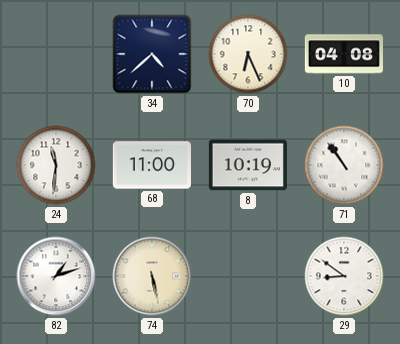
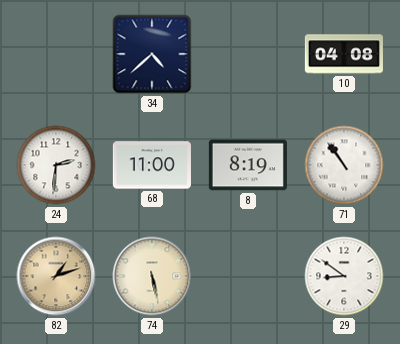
70: 6:26 -> none (248, 54)
24: 11:31 -> 2:31 (56, 165)
8: 10:19 -> 8:19 (248, 165)
82 dial: white -> champagne (56, 276)
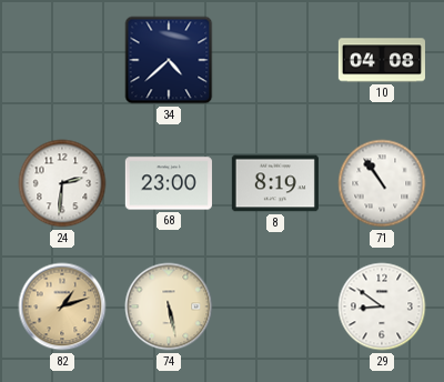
68: 11:00 -> 23:00 (169, 183)
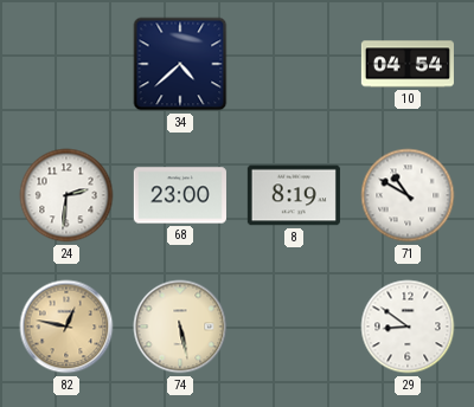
10: 04:08 -> 04:54 (408, 64)
71: 10:54 -> 10:50 (408, 195)
82: 1:12 -> 12:47 (66, 327)
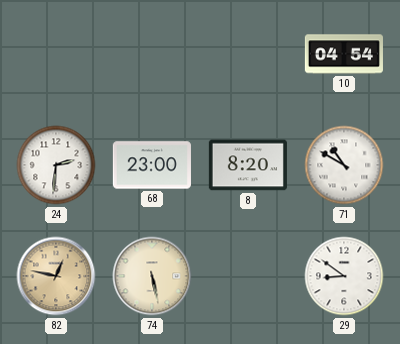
34: 4:38 -> none (180, 64)
8: 8:19 -> 8:20 (248, 165)
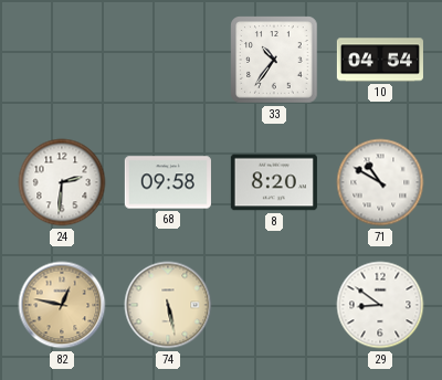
33: none -> 10:36 (274, 60)
68: 23:00 -> 09:58 (168, 182)
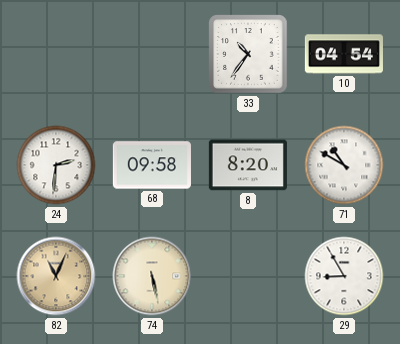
82: 12:47 -> 11:04 (56, 276)
29: 8:51 -> 8:55 (344, 276)
